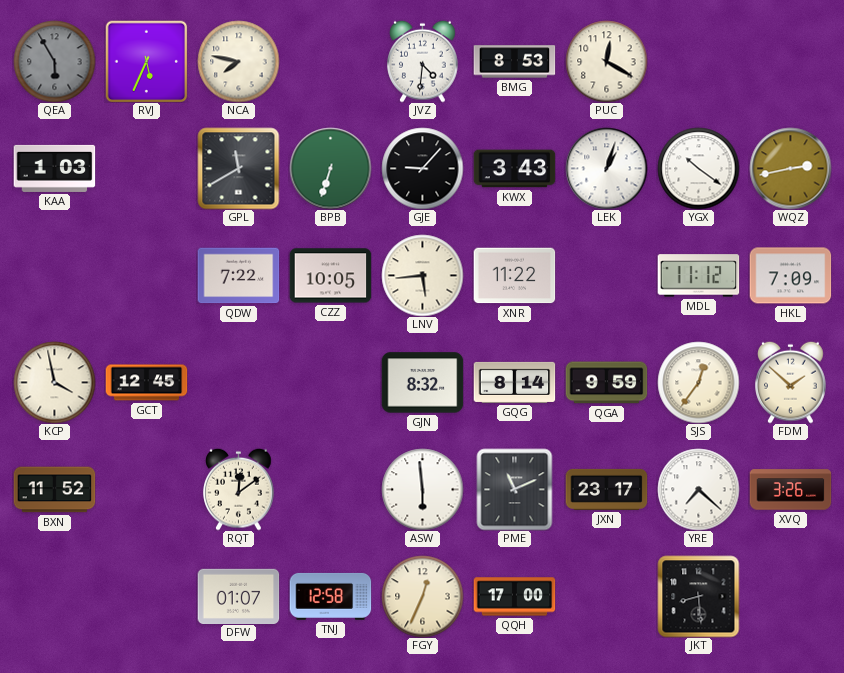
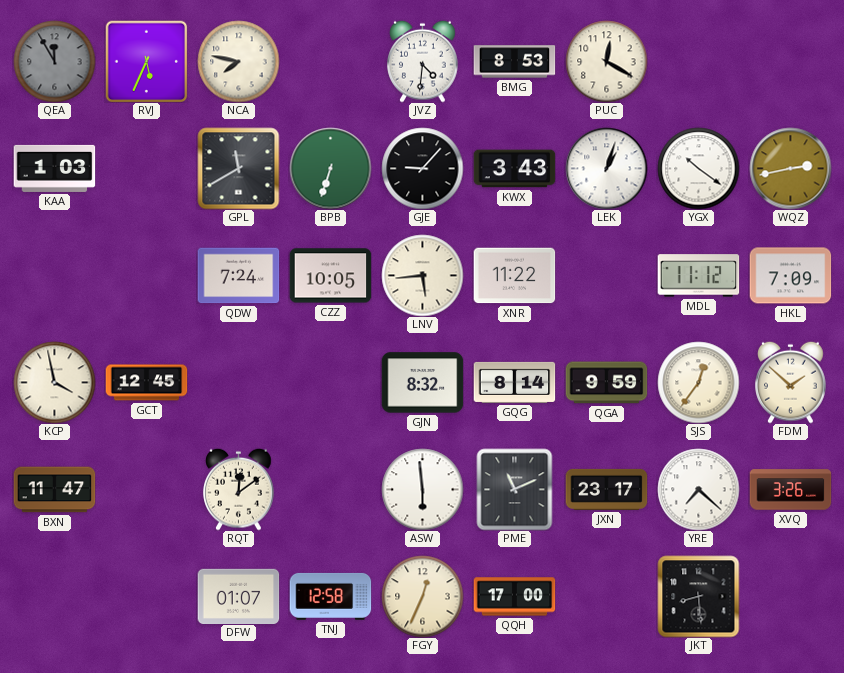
QEA: 5:55 -> 11:55 (54, 61)
QDW: 7:22 -> 7:24 (238, 276)
BXN: 11:52 -> 11:47 (54, 490)
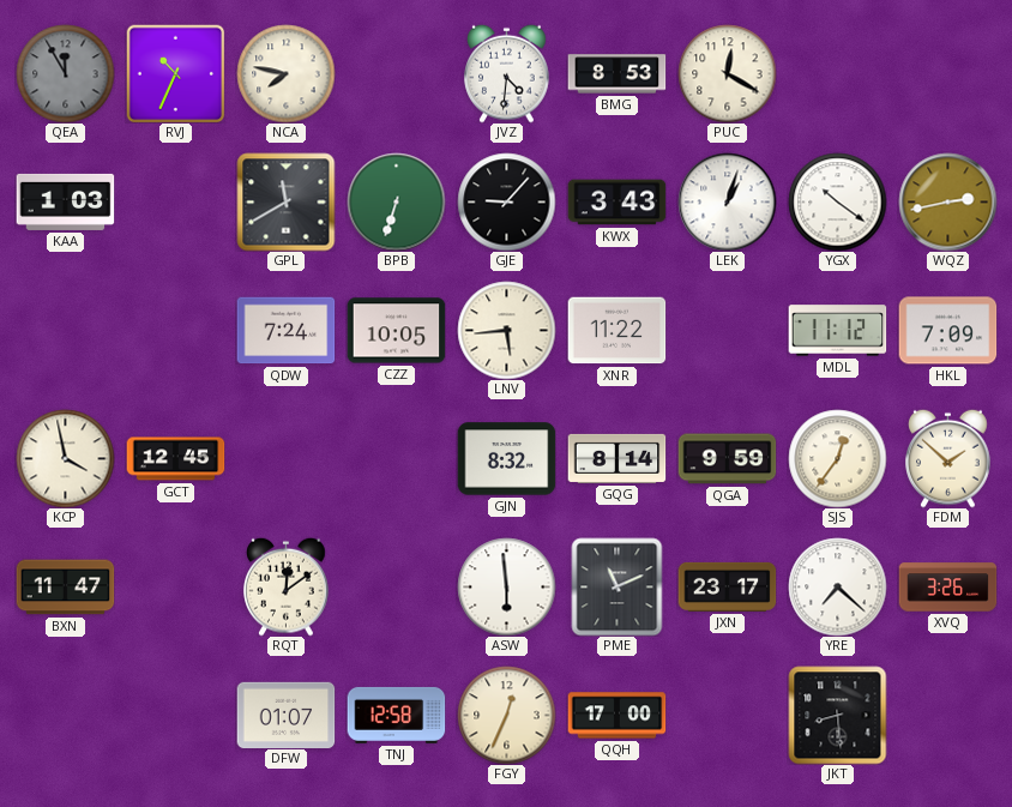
RVJ: 5:34 -> 10:34 (175, 73)
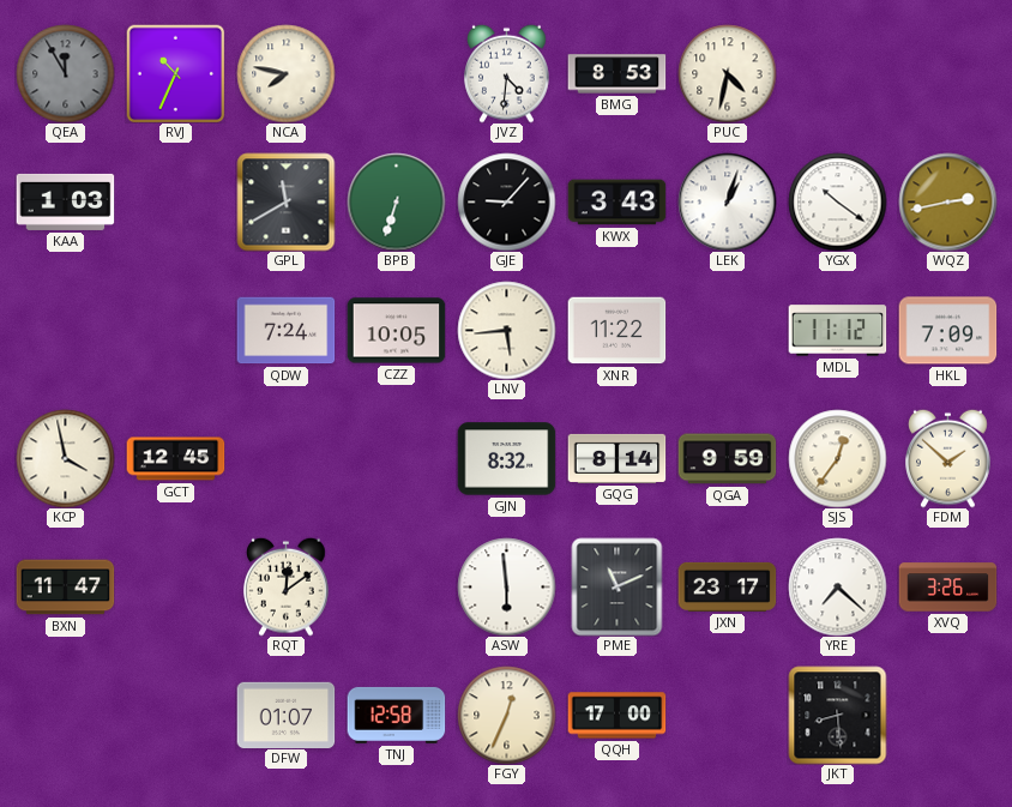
PUC: 12:20 -> 4:32 (727, 73)
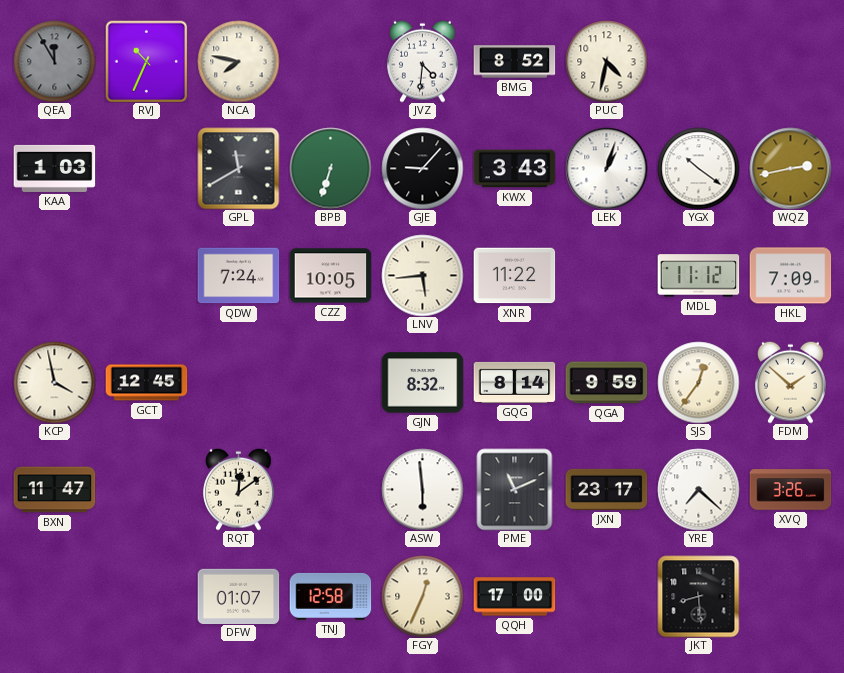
BMG: 8:53 -> 8:52 (514, 62)
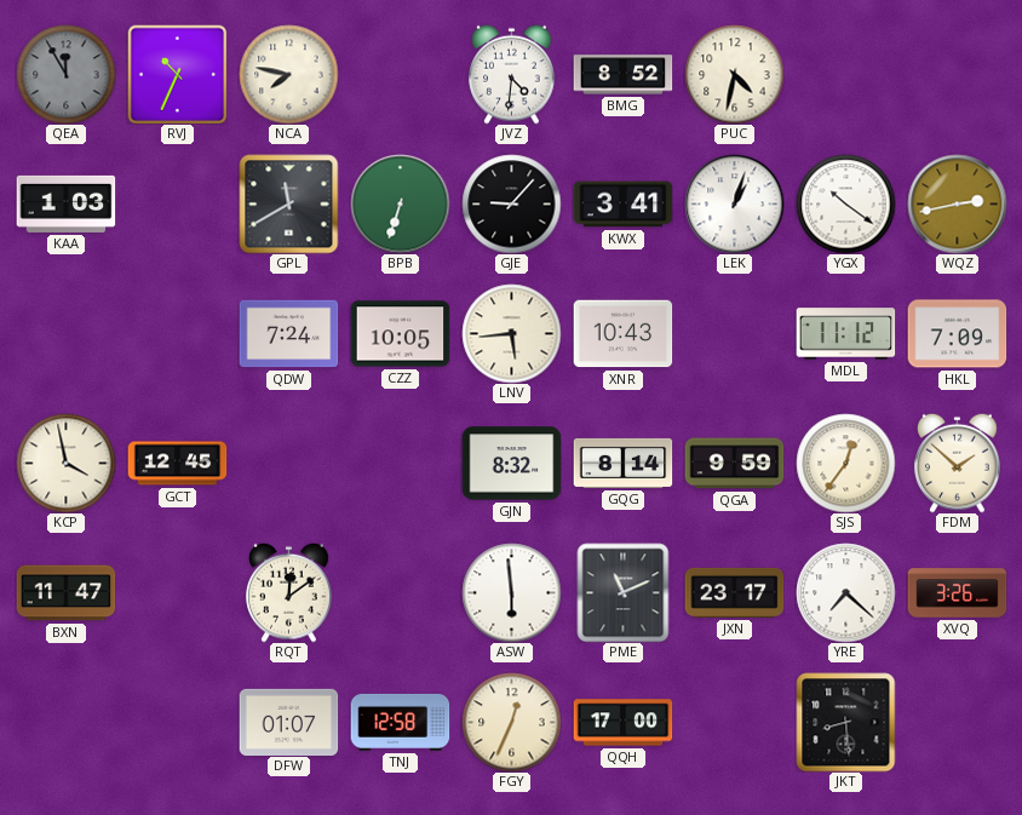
KWX: 3:43 -> 3:41 (622, 205)
XNR: 11:22 -> 10:43 (622, 334)
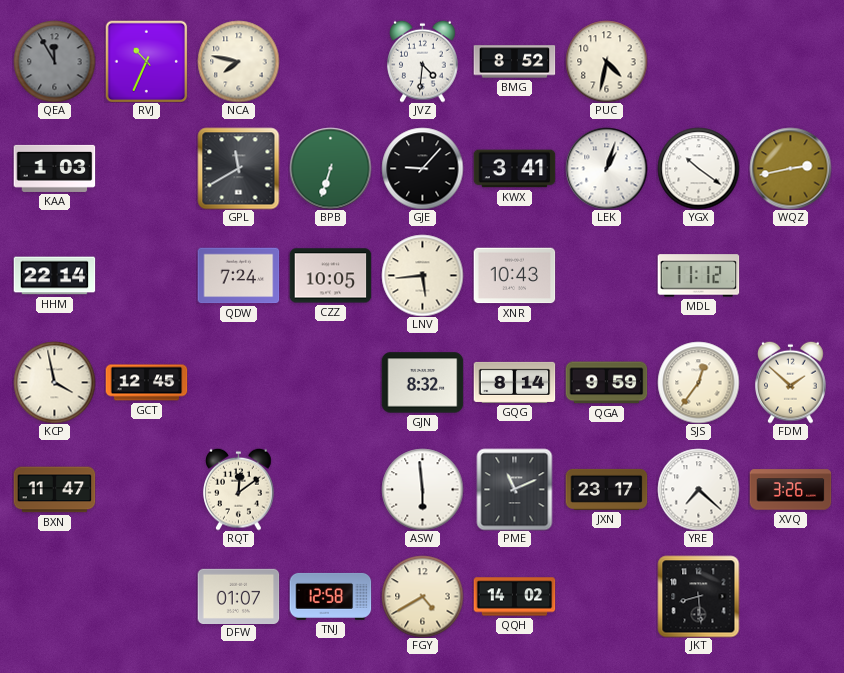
HHM: none -> 22:14 (54, 276)
HKL: 7:09 -> none (957, 334)
FGY: 12:34 -> 4:40 (422, 596)
QQH: 17:00 -> 14:02 (514, 597)
